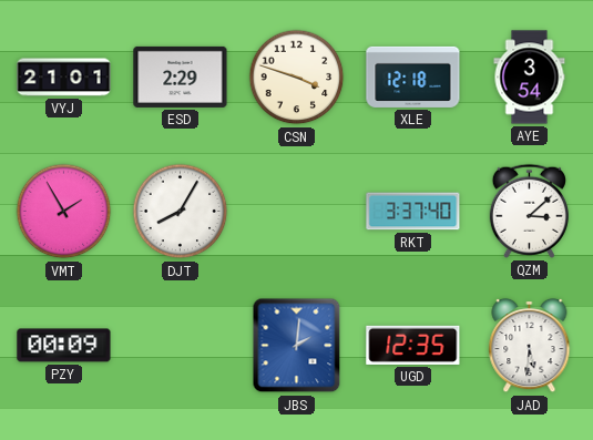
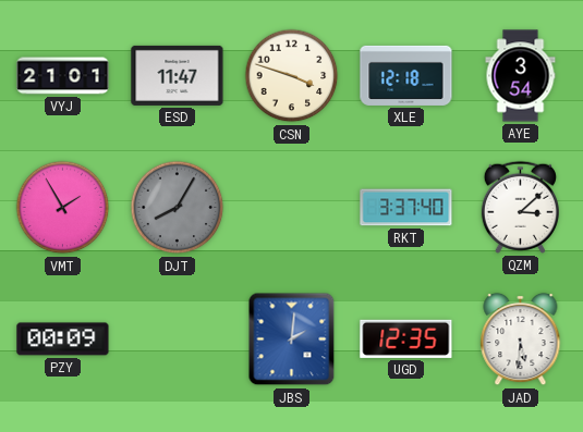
ESD: 2:29 -> 11:47 (178, 75)
DJT dial: white -> grey (178, 208)
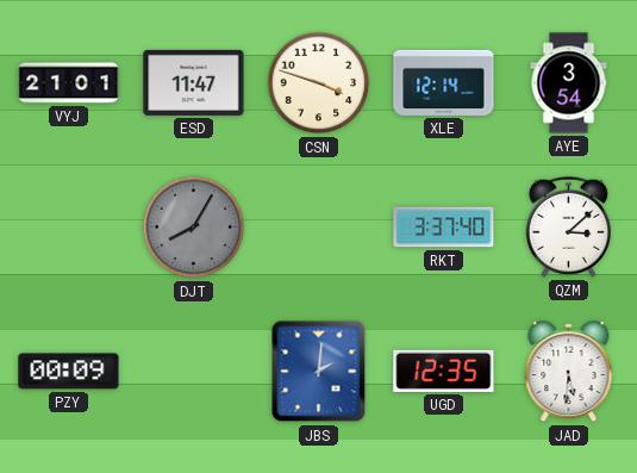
XLE: 12:18 -> 12:14 (444, 82)
VMT: 1:55 -> none (63, 208)
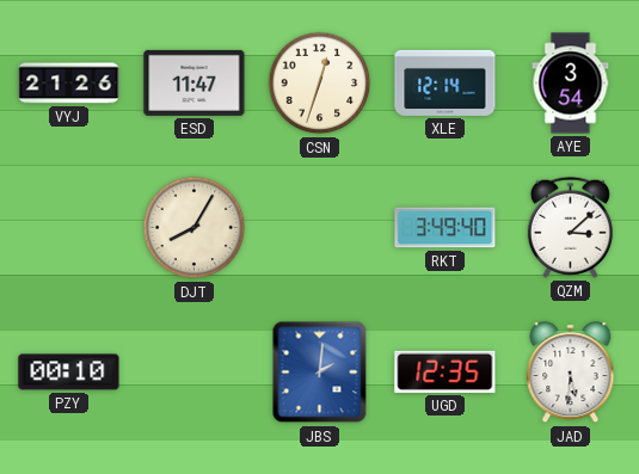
VYJ: 21:01 -> 21:26 (69, 84)
CSN: 3:48 -> 12:33 (320, 84)
DJT dial: grey -> cream (195, 228)
RKT: 3:37 -> 3:49 (446, 228)
PZY: 00:09 -> 00:10 (69, 373)
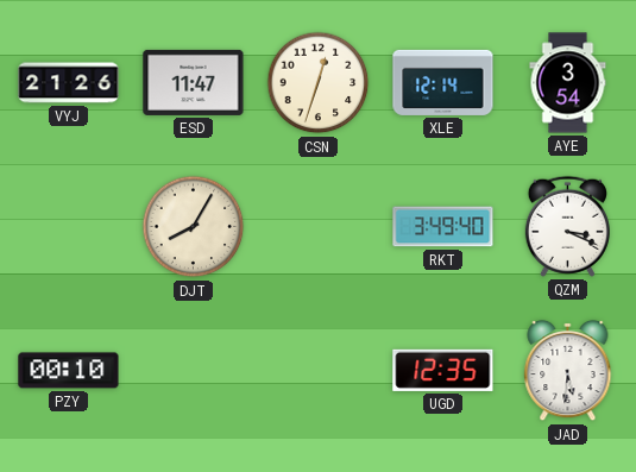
QZM: 3:08 -> 3:19 (567, 226)
JBS: 2:01 -> none (320, 373)
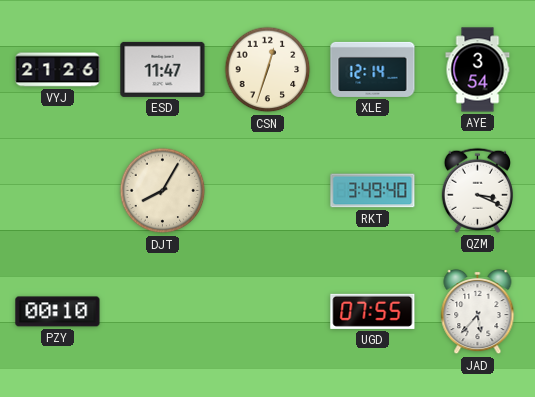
UGD: 12:35 -> 07:55 (373, 311)
JAD: 5:31 -> 5:37 (478, 312)
